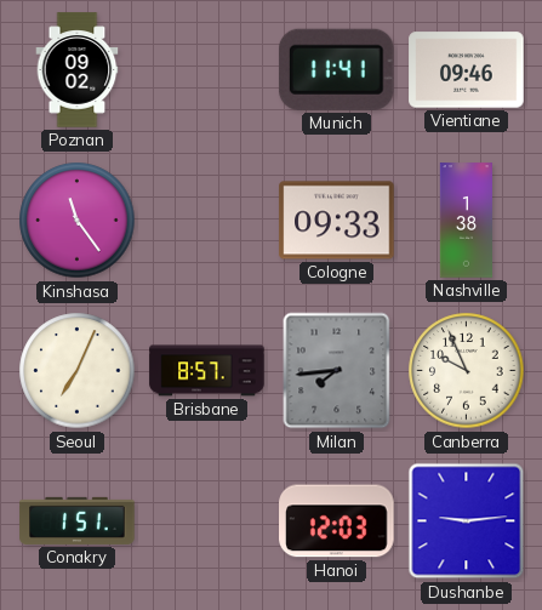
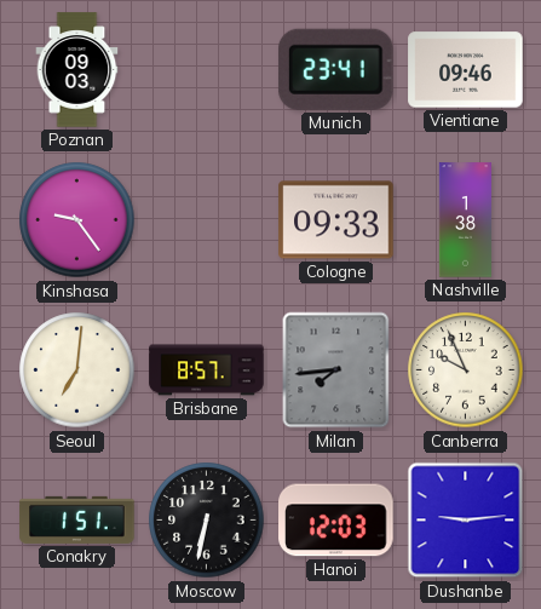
Poznan: 09:02 -> 09:03 (77, 70)
Munich: 11:41 -> 23:41 (335, 69)
Kinshasa: 11:24 -> 9:24 (77, 220)
Seoul: 7:04 -> 7:01 (77, 370)
Moscow: none -> 6:32 (207, 521)
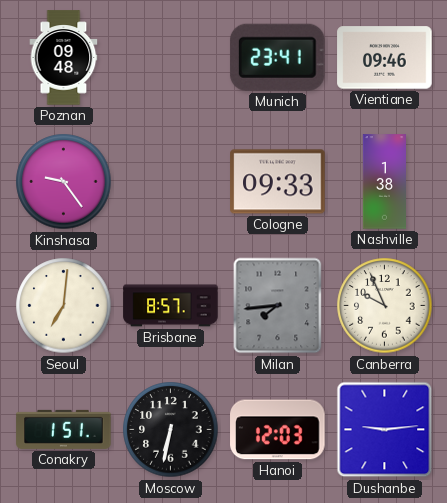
Poznan: 09:03 -> 09:48 (64, 58)
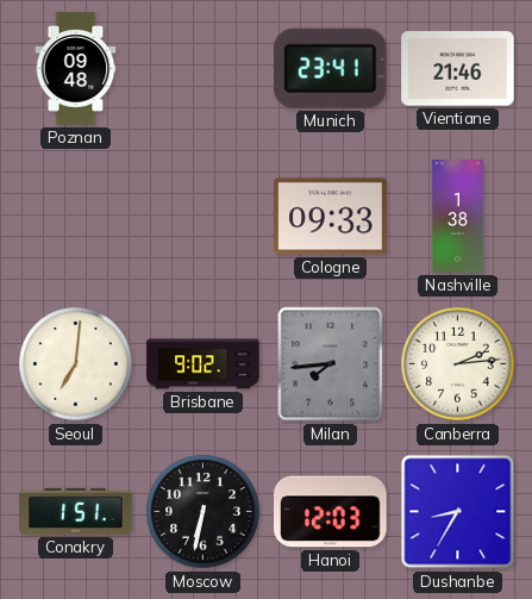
Vientiane: 09:46 -> 21:46 (458, 69)
Kinshasa: 9:24 -> none (64, 182)
Brisbane: 8:57 -> 9:02 (204, 364)
Canberra: 9:56 -> 2:14 (458, 364)
Dushanbe: 9:14 -> 8:35 (458, 512)
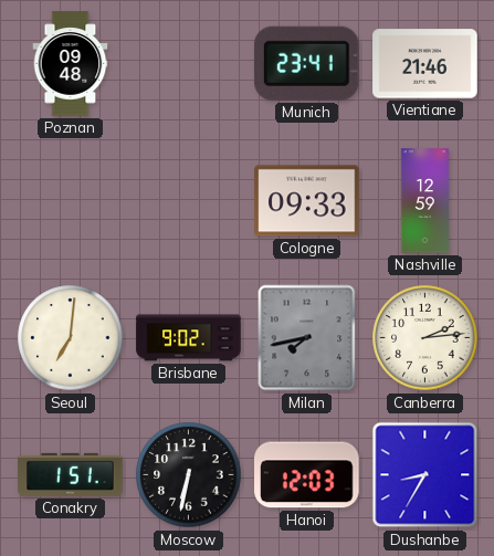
Nashville: 1:38 -> 12:59 (424, 201)
Milan: 7:44 -> 7:43 (307, 338)
